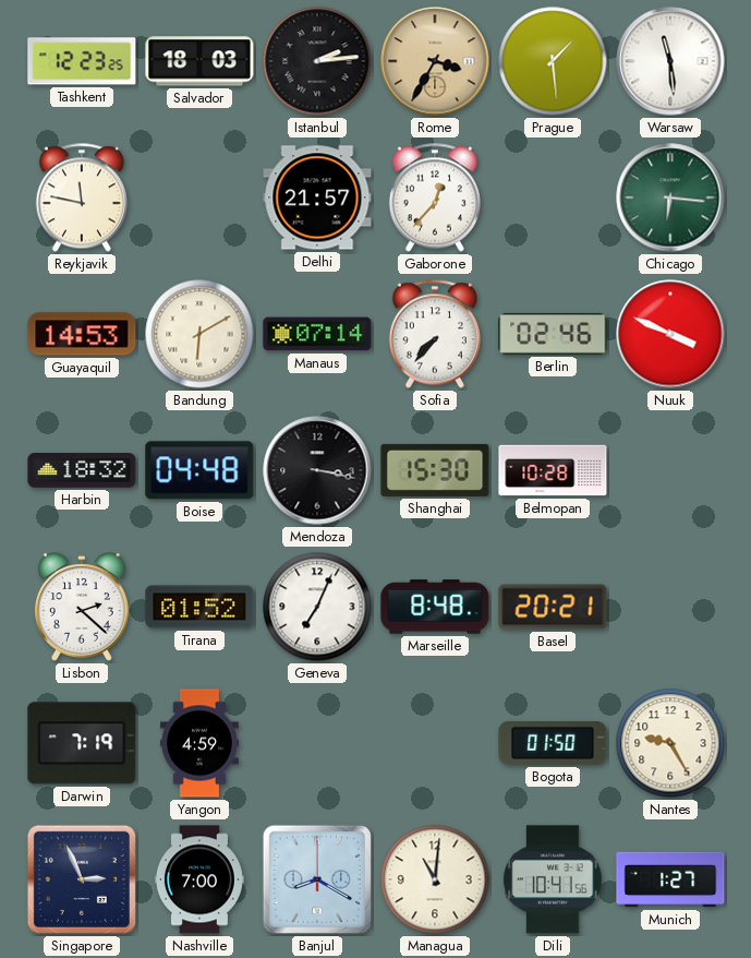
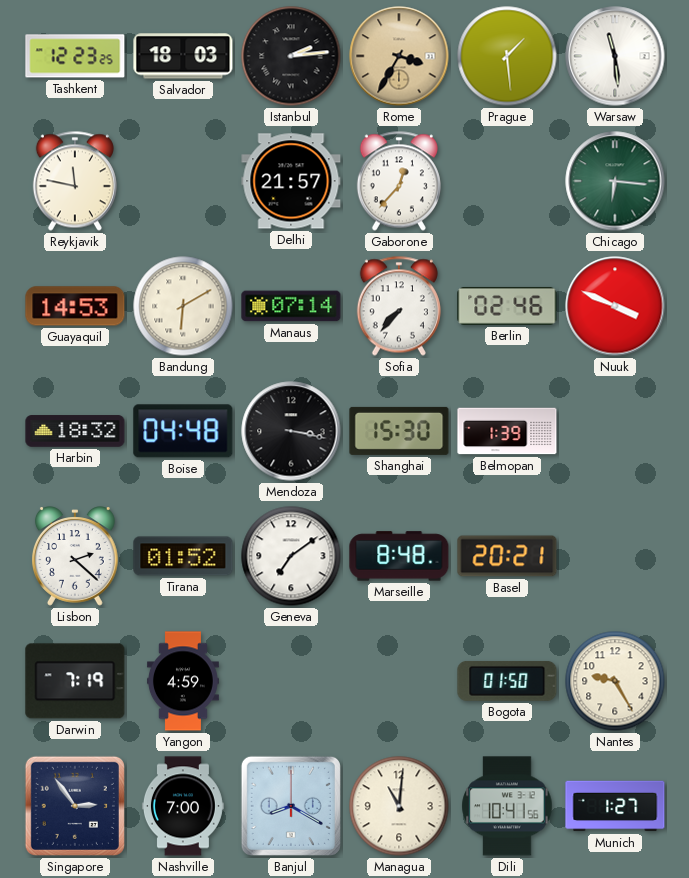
Belmopan: 10:28 -> 1:39 (507, 431)
Geneva: 7:04 -> 7:09 (291, 556)
Singapore: 2:56 -> 2:54 (75, 806)
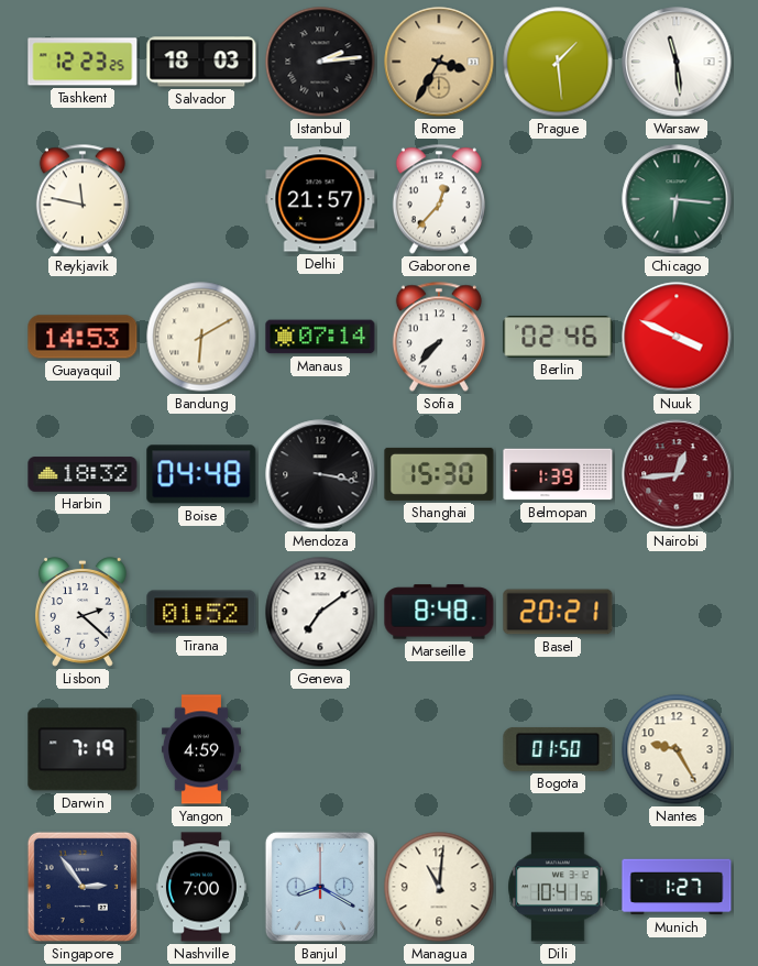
Nairobi: none -> 12:44 (677, 474)
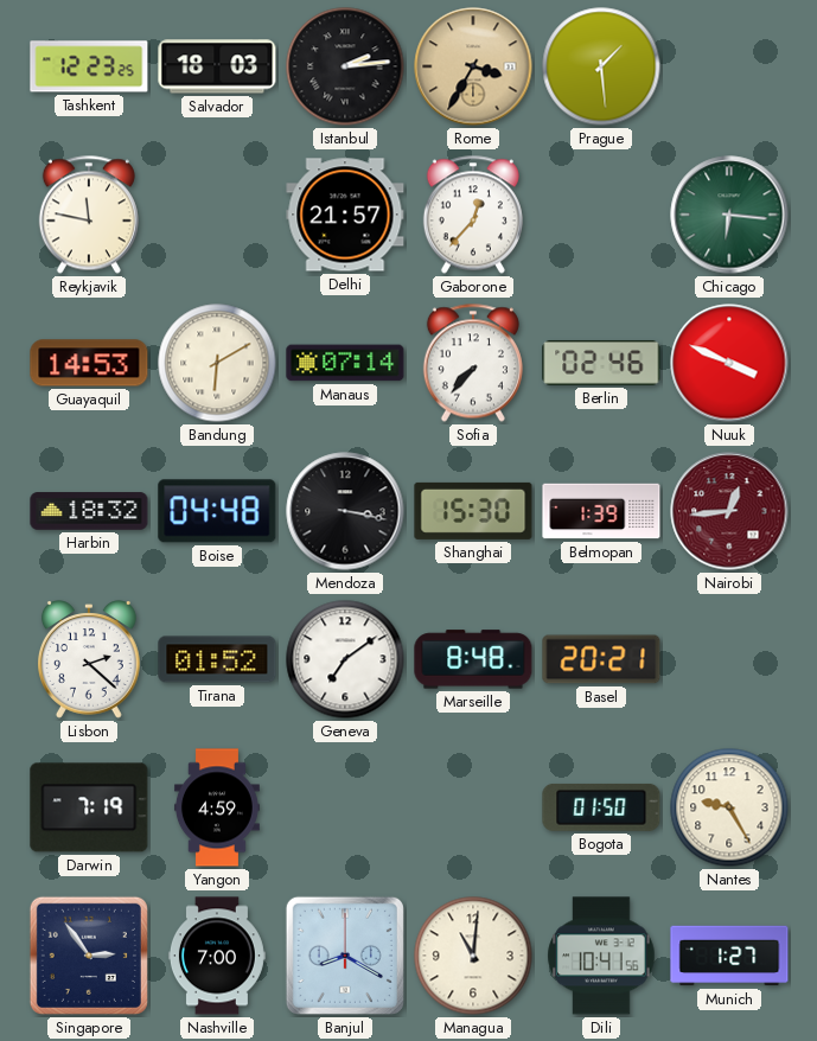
Warsaw: 11:29 -> none (677, 62)
